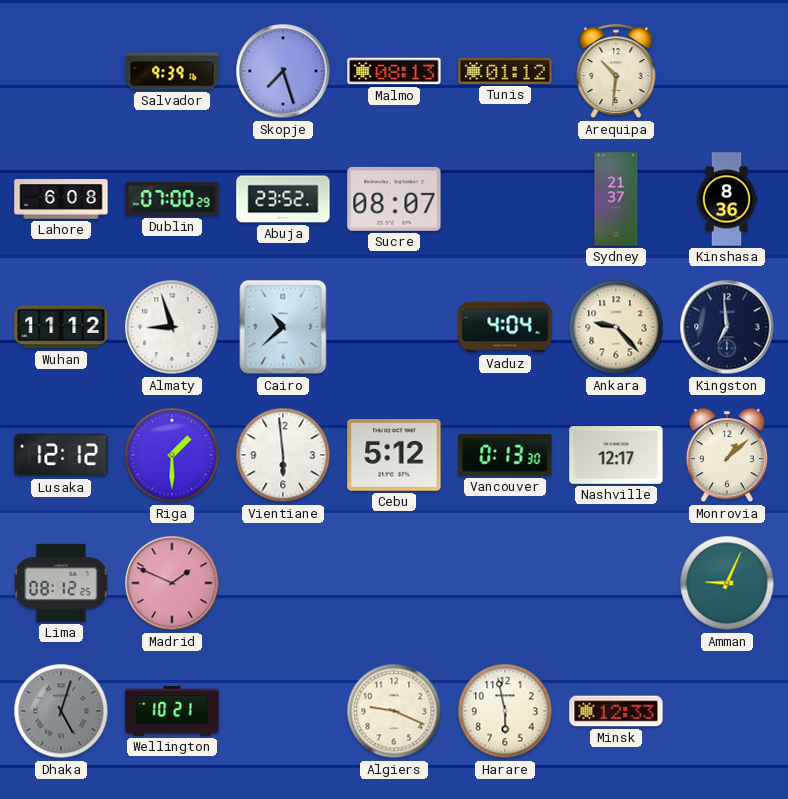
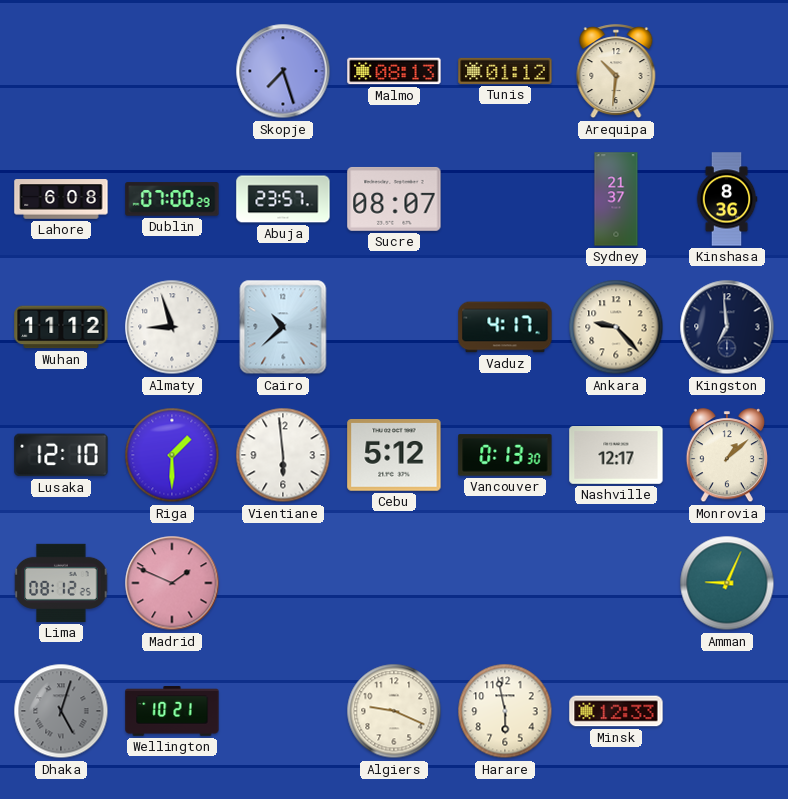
Salvador: 9:39 -> none (172, 71)
Abuja: 23:52 -> 23:57 (283, 199)
Vaduz: 4:04 -> 4:17 (505, 327)
Lusaka: 12:12 -> 12:10 (61, 455)
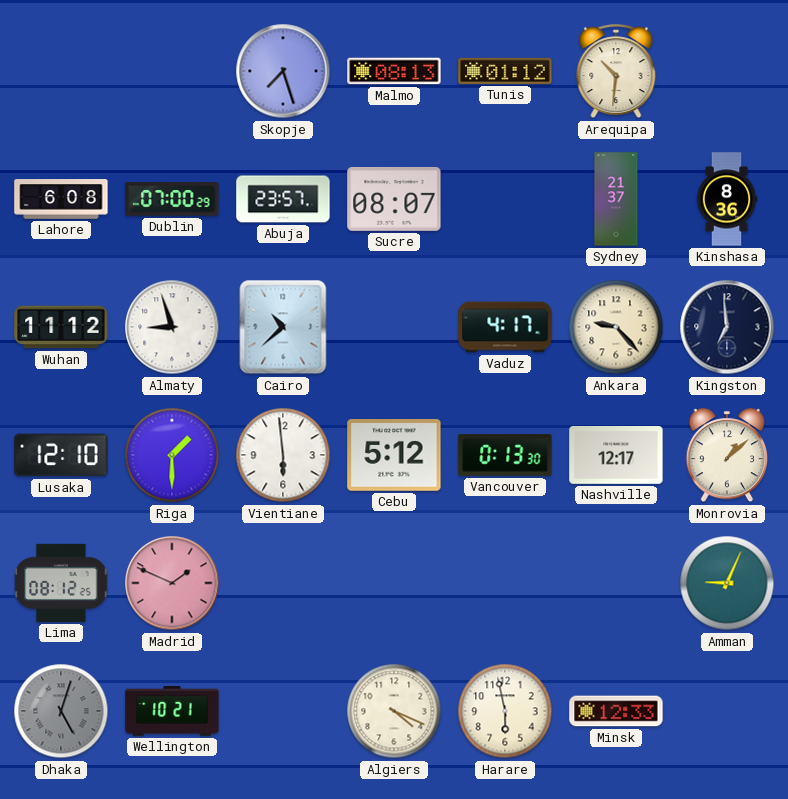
Algiers: 9:19 -> 4:19 (394, 711)
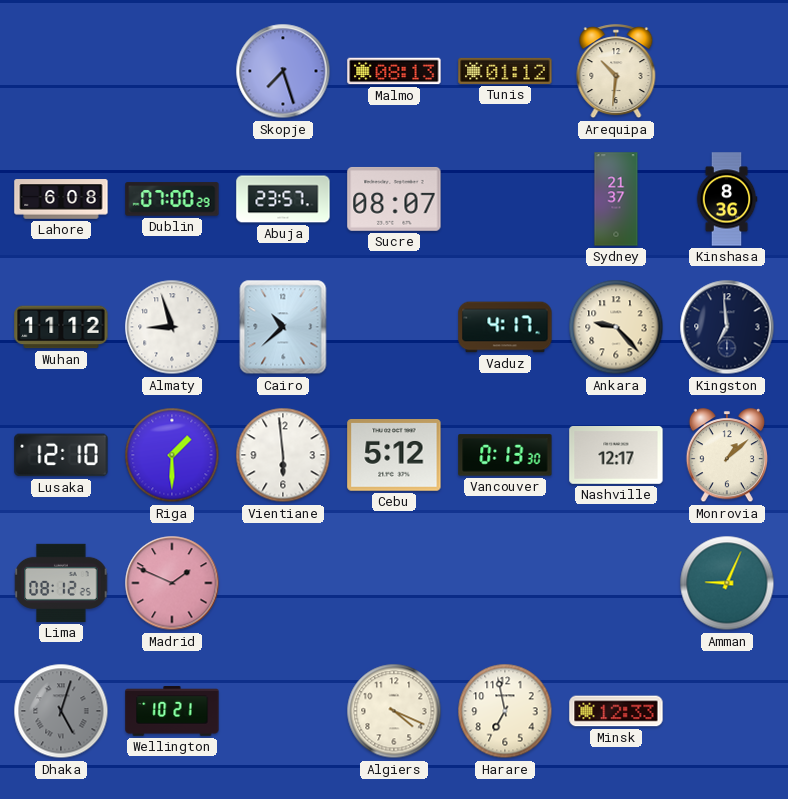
Harare: 5:58 -> 6:58 (505, 711)
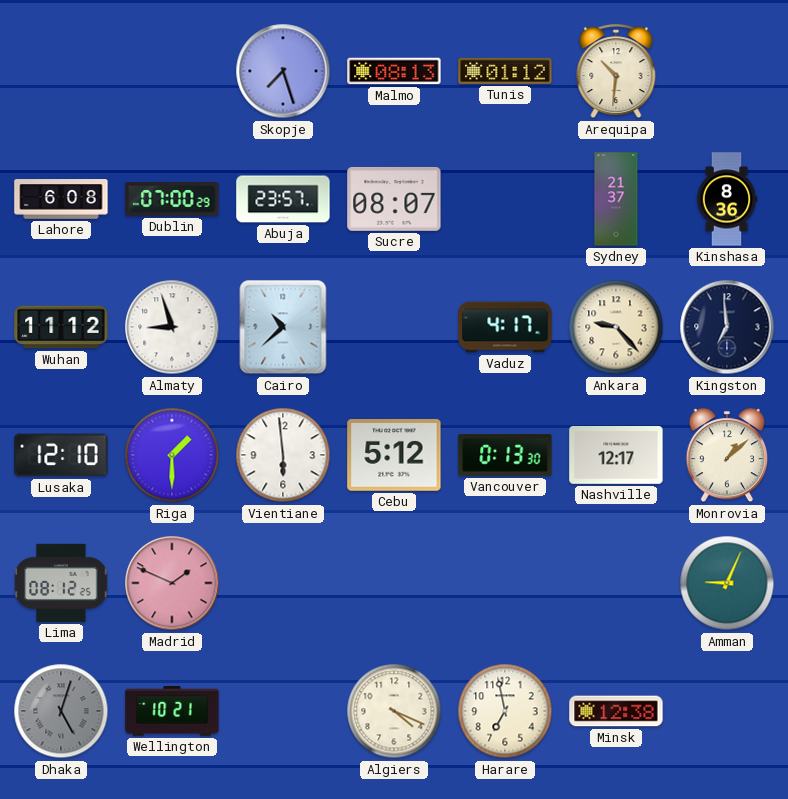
Minsk: 12:33 -> 12:38 (616, 711)
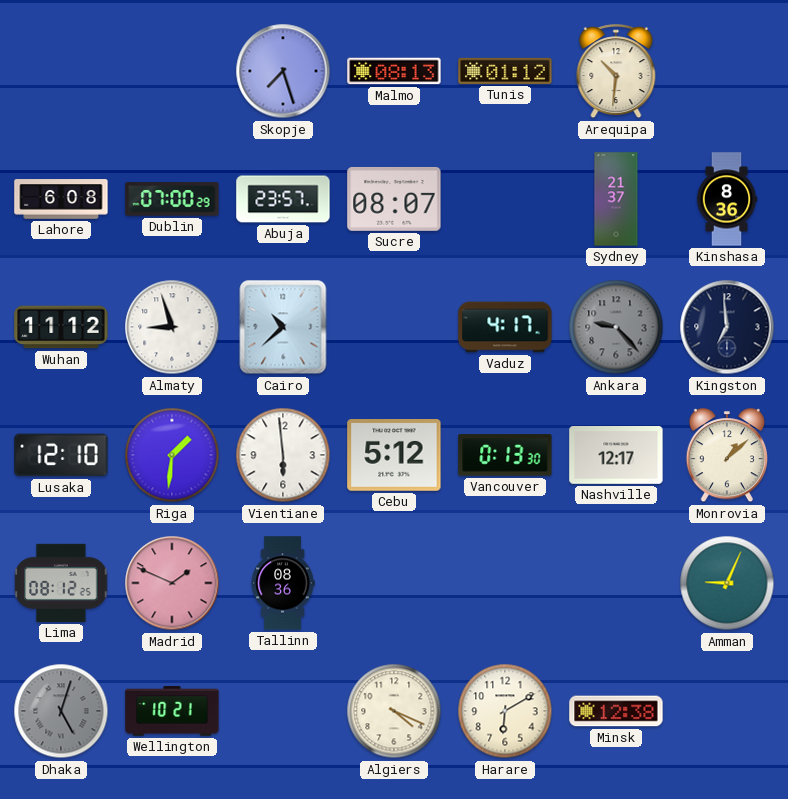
Ankara dial: cream -> grey (616, 327)
Riga: 1:30 -> 1:31 (172, 455)
Tallinn: none -> 08:36 (283, 583)
Harare: 6:58 -> 6:10 (505, 711)
